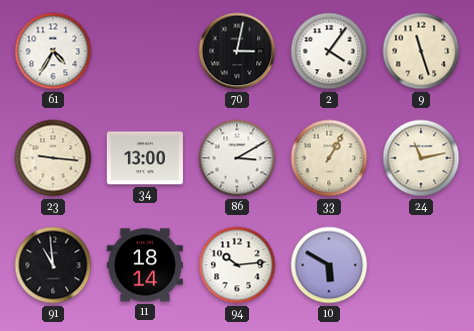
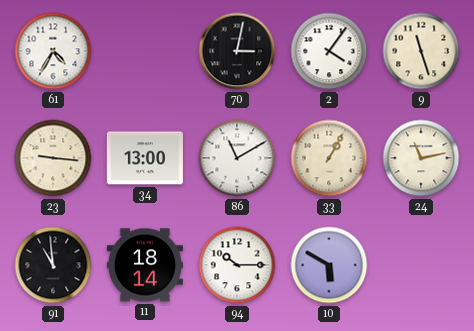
86: 3:10 -> 11:10 (237, 158)
94: 10:14 -> 10:15 (237, 265)
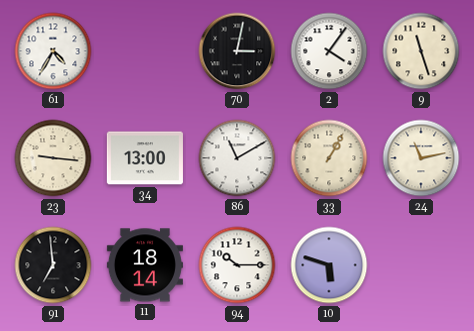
91: 10:59 -> 6:59 (53, 265)
10: 5:50 -> 5:48 (329, 265)
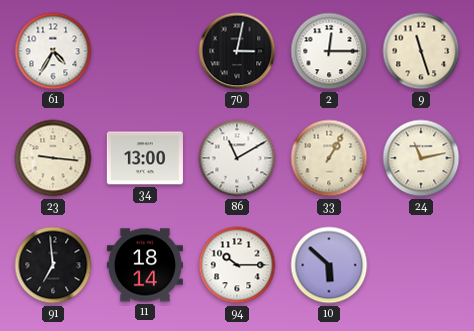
2: 4:06 -> 12:15 (329, 51)
10: 5:48 -> 5:52 (329, 265)
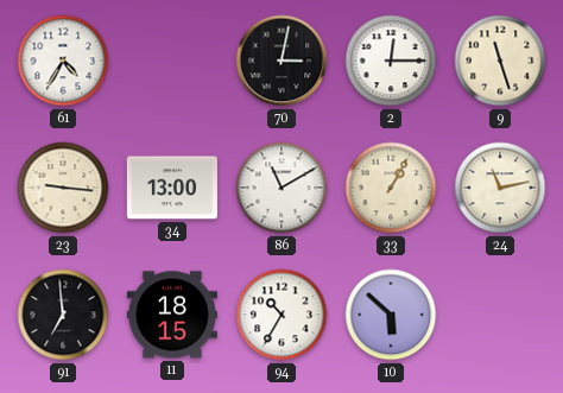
11: 18:14 -> 18:15 (172, 315)
94: 10:15 -> 10:35 (281, 315)
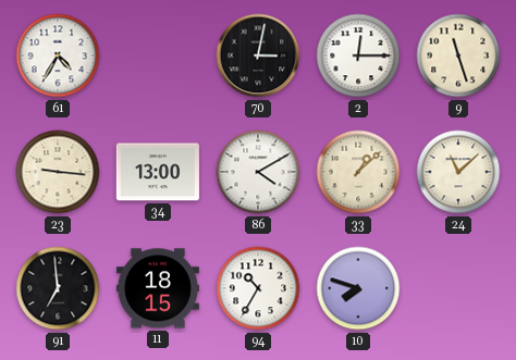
86: 11:10 -> 4:10 (258, 172)
33: 1:05 -> 1:08 (358, 172)
24: 11:13 -> 11:08 (458, 172)
10: 5:52 -> 7:48 (358, 288)
